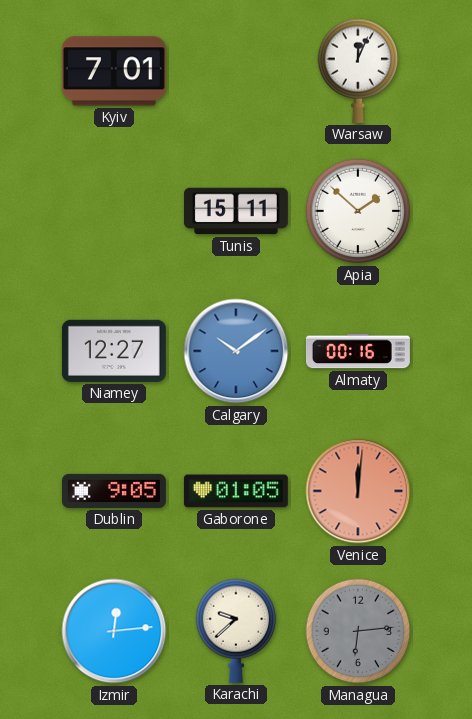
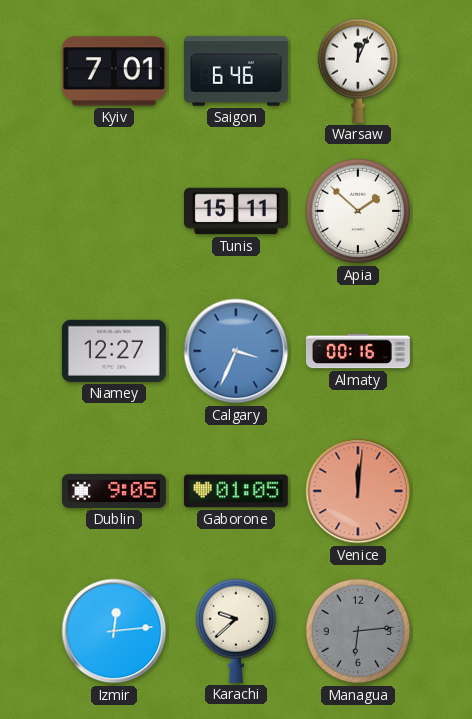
Saigon: none -> 6:46 (236, 71)
Calgary: 10:09 -> 3:34 (236, 351)
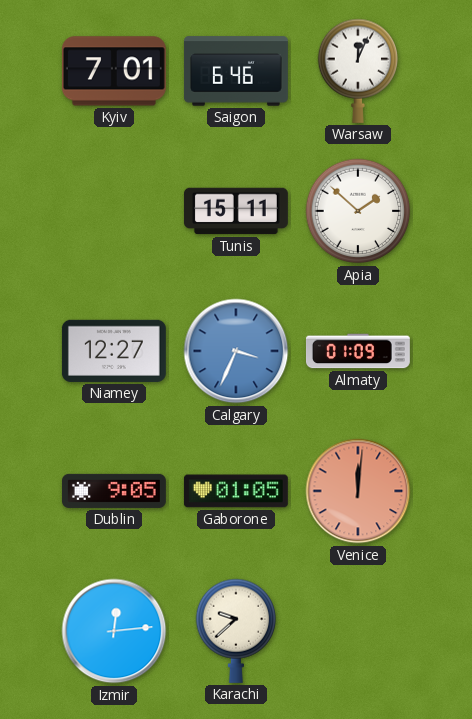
Almaty: 00:16 -> 01:09 (358, 351)
Managua: 6:14 -> none (358, 631)
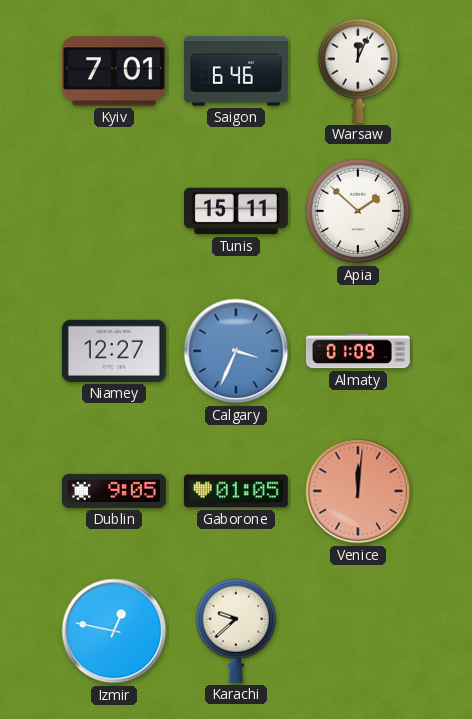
Izmir: 12:14 -> 12:47 (114, 631)
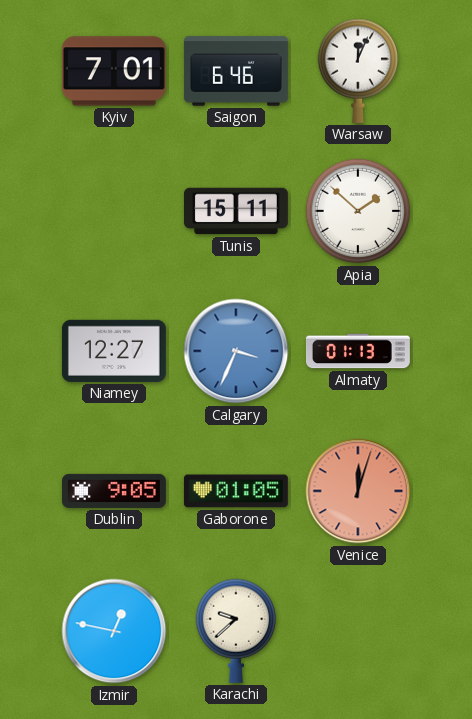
Almaty: 01:09 -> 01:13 (358, 351)
Venice: 12:01 -> 12:03 (358, 491)
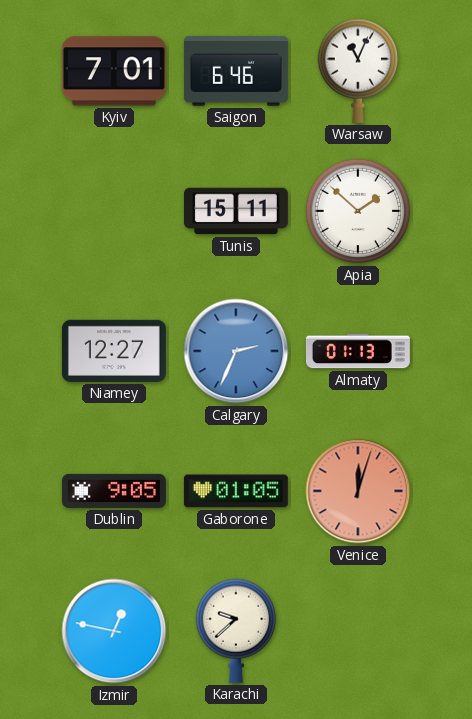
Warsaw: 12:04 -> 11:04 (358, 71)
Calgary: 3:34 -> 2:34 (236, 351)
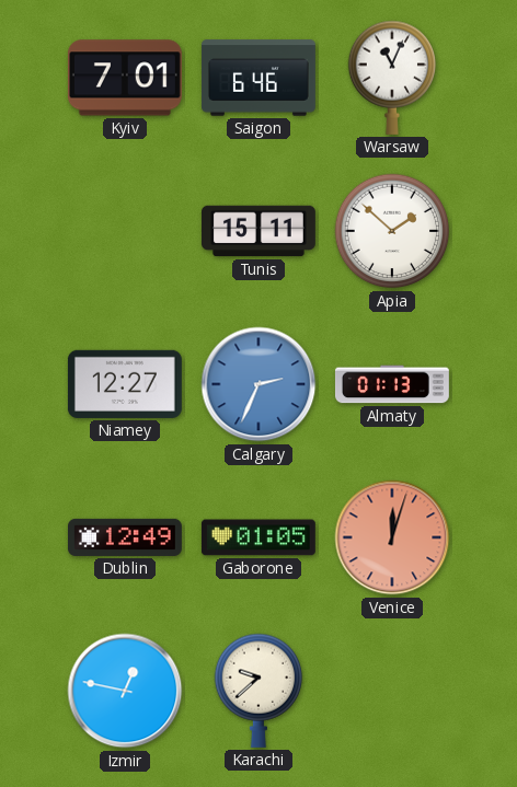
Dublin: 9:05 -> 12:49 (125, 537)
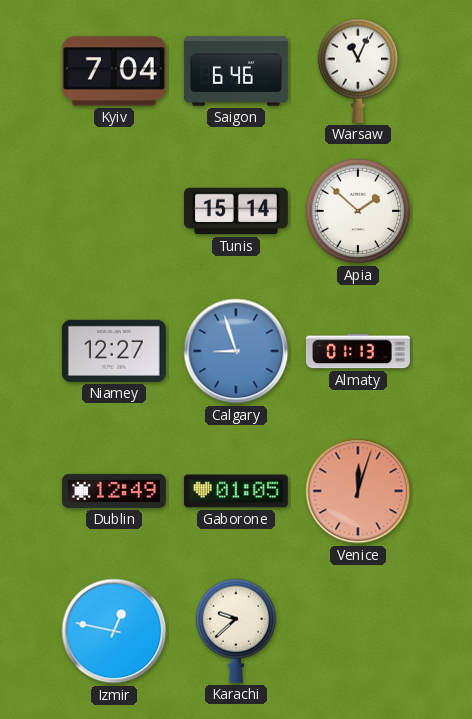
Kyiv: 7:01 -> 7:04 (114, 71)
Tunis: 15:11 -> 15:14 (236, 211)
Calgary: 2:34 -> 8:57 (236, 351)
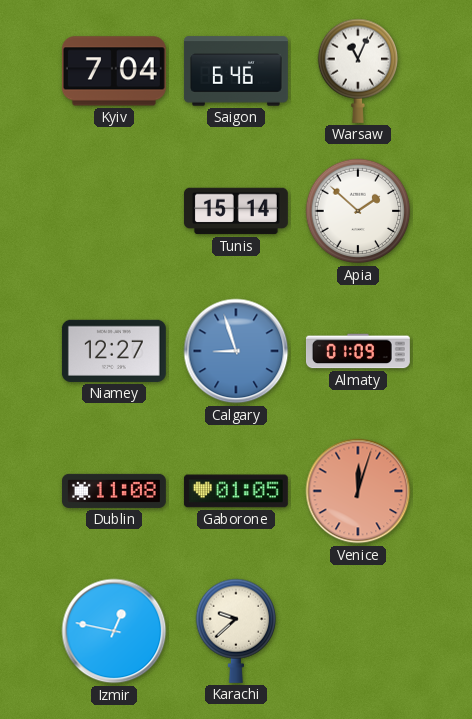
Almaty: 01:13 -> 01:09 (358, 351)
Dublin: 12:49 -> 11:08 (114, 491)
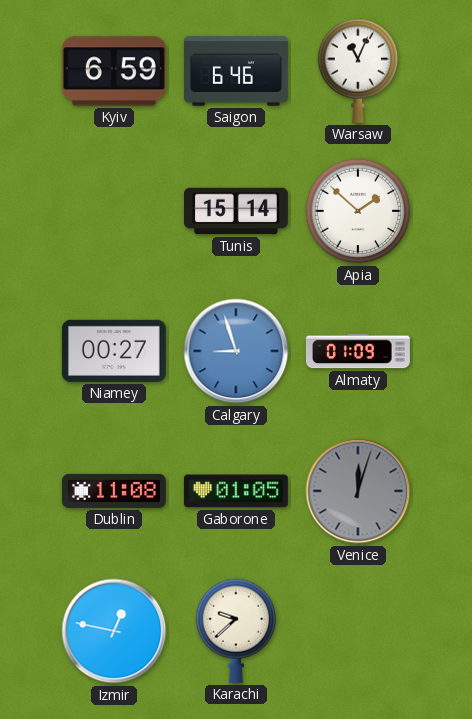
Kyiv: 7:04 -> 6:59 (114, 71)
Niamey: 12:27 -> 00:27 (114, 351)
Venice dial: salmon -> grey (358, 491)
